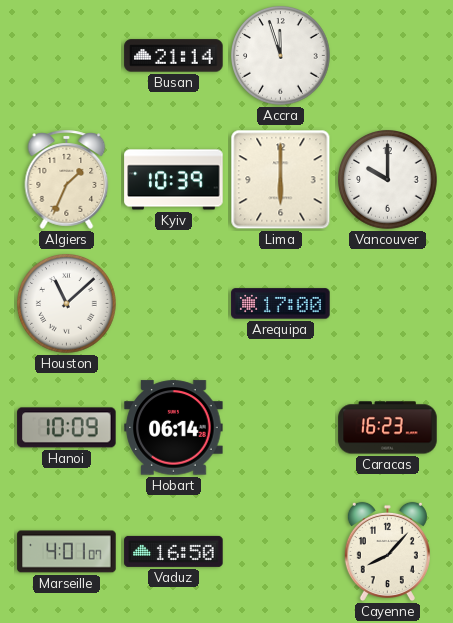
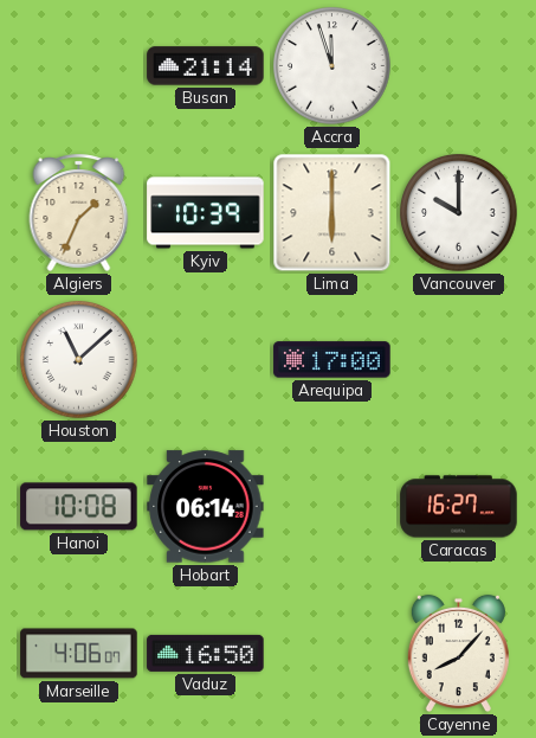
Hanoi: 10:09 -> 10:08 (79, 507)
Caracas: 16:23 -> 16:27 (459, 507)
Marseille: 4:01 -> 4:06 (79, 654)
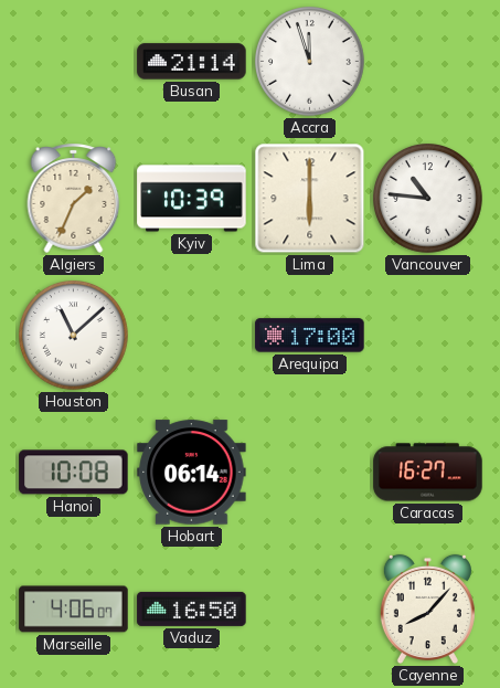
Vancouver: 10:00 -> 10:46 (428, 199)
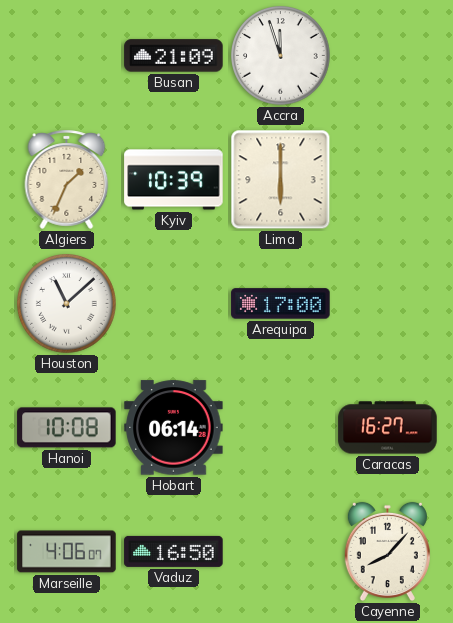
Busan: 21:14 -> 21:09 (174, 56)
Vancouver: 10:46 -> none (428, 199)
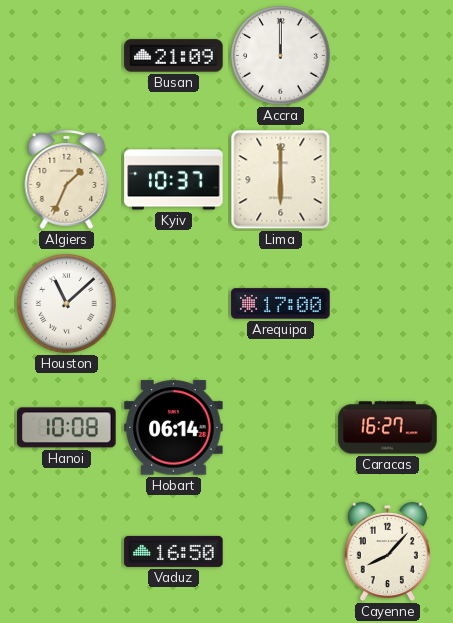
Accra: 11:57 -> 12:00 (281, 56)
Kyiv: 10:39 -> 10:37 (174, 180)
Marseille: 4:06 -> none (67, 552)
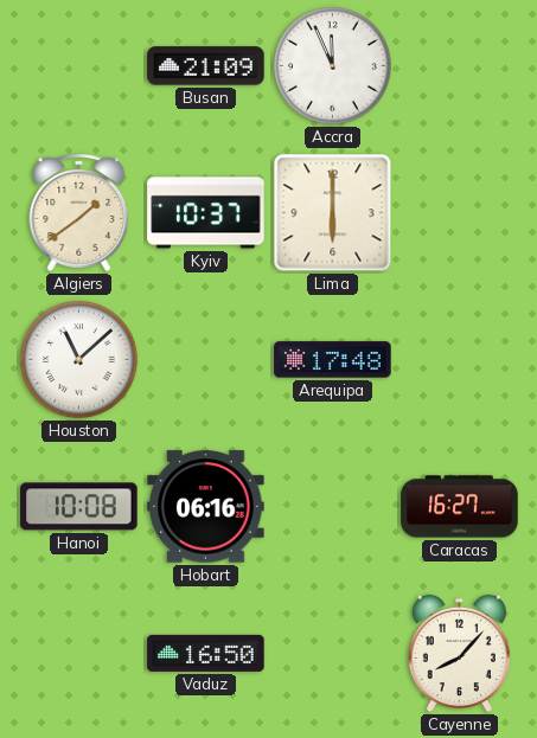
Accra: 12:00 -> 11:56 (333, 66)
Algiers: 1:34 -> 1:39 (79, 212)
Arequipa: 17:00 -> 17:48 (333, 360)
Hobart: 06:14 -> 06:16 (206, 507)
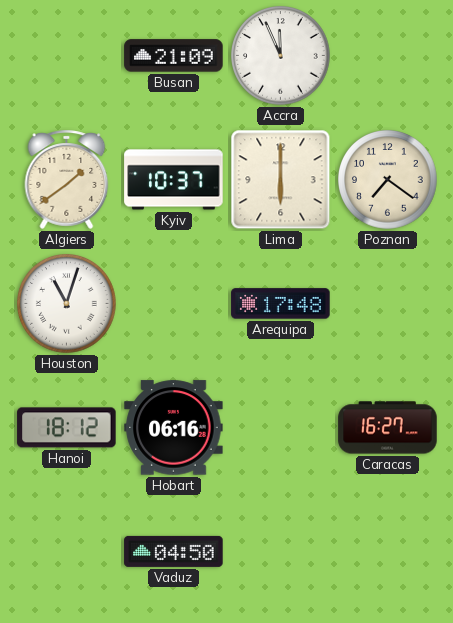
Poznan: none -> 7:21 (388, 180)
Houston: 11:08 -> 11:03 (67, 304)
Hanoi: 10:08 -> 18:12 (67, 428)
Vaduz: 16:50 -> 04:50 (174, 551)
Cayenne: 8:07 -> none (459, 654)
